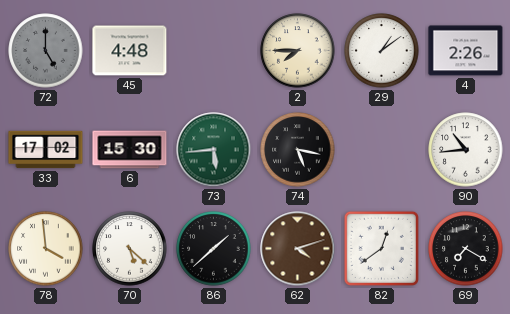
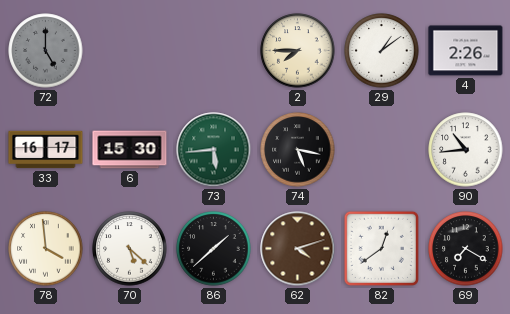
45: 4:48 -> none (130, 51)
33: 17:02 -> 16:17 (46, 150)
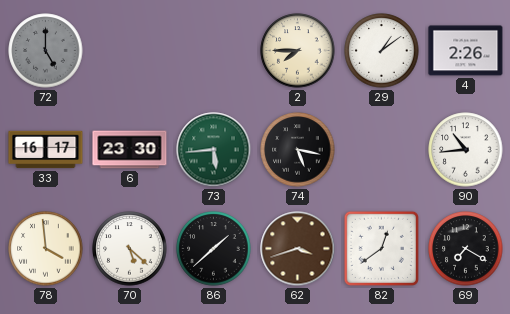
6: 15:30 -> 23:30 (130, 150)
62: 4:12 -> 3:42 (298, 249)
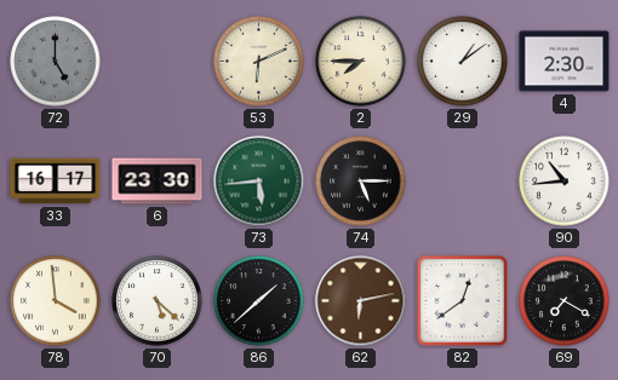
53: none -> 6:11 (259, 62)
4: 2:26 -> 2:30 (565, 62)
74: 5:17 -> 5:15 (361, 182)
62: 3:42 -> 6:13 (361, 301)
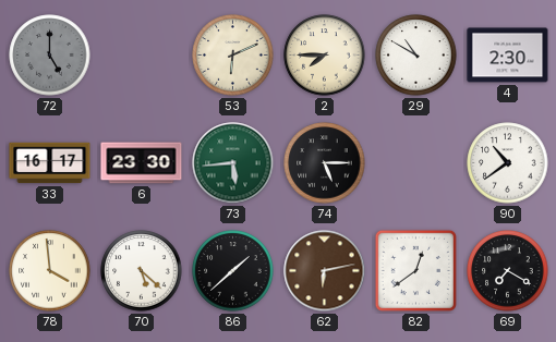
29: 1:09 -> 10:50 (416, 56)
90: 10:44 -> 10:39 (508, 163)
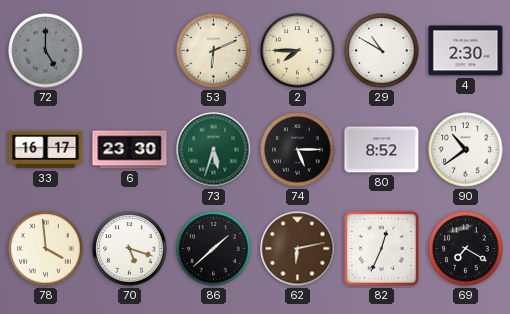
73: 5:44 -> 5:33 (214, 150)
80: none -> 8:52 (382, 150)
70: 5:22 -> 5:18 (130, 249)
82: 12:39 -> 12:34 (381, 248)
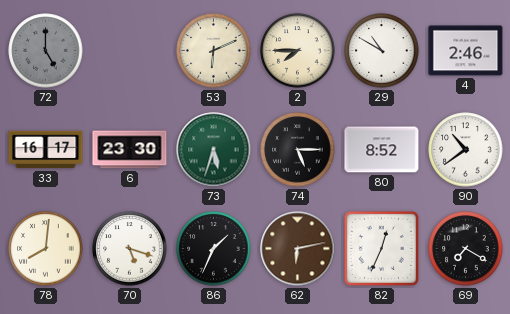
4: 2:30 -> 2:46 (466, 51)
78: 3:59 -> 8:01 (46, 249)
86: 1:38 -> 1:34 (214, 249)
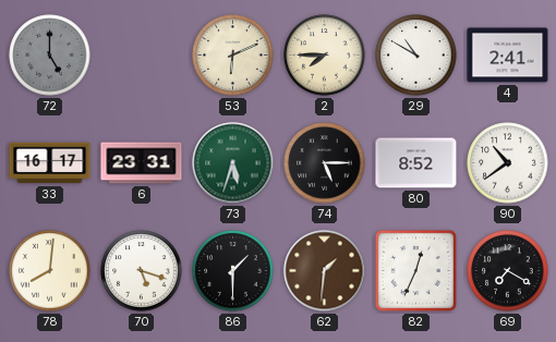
4: 2:46 -> 2:41 (508, 56)
6: 23:30 -> 23:31 (142, 163)
86: 1:34 -> 1:30 (233, 271)
62: 6:13 -> 1:31 (325, 271)
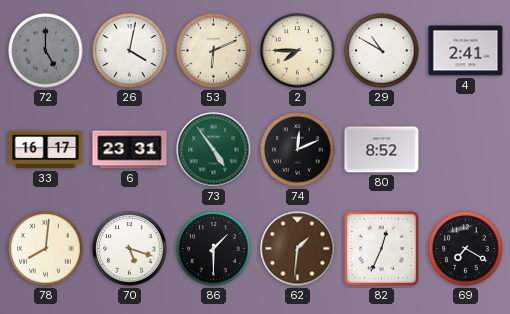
26: none -> 4:02 (130, 51)
73: 5:33 -> 4:54 (214, 150)
74: 5:15 -> 12:11 (298, 150)
90: 10:39 -> none (508, 163)
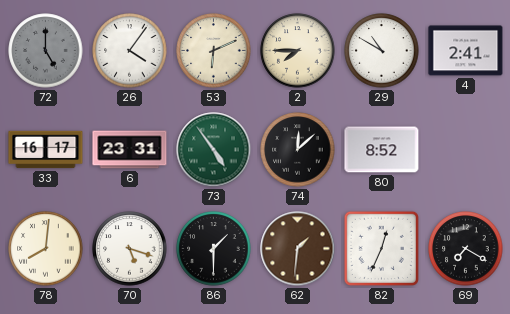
26: 4:02 -> 4:06 (130, 51)
74: 12:11 -> 12:08 (298, 150)
